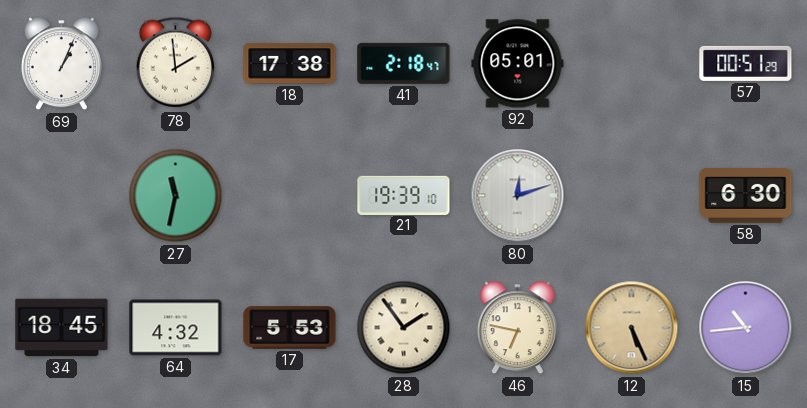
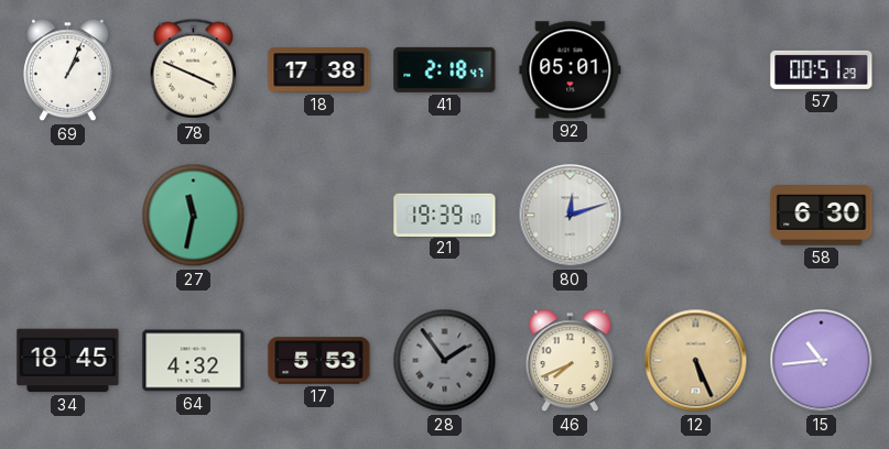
78: 1:59 -> 3:49 (194, 69)
28 dial: cream -> grey (445, 361)
46: 6:47 -> 7:41 (570, 361)
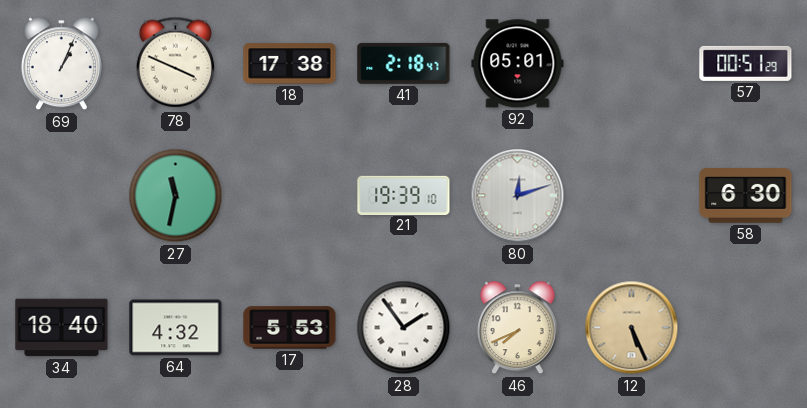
34: 18:45 -> 18:40 (62, 328)
28 dial: grey -> white (404, 328)
15: 10:44 -> none (822, 361)
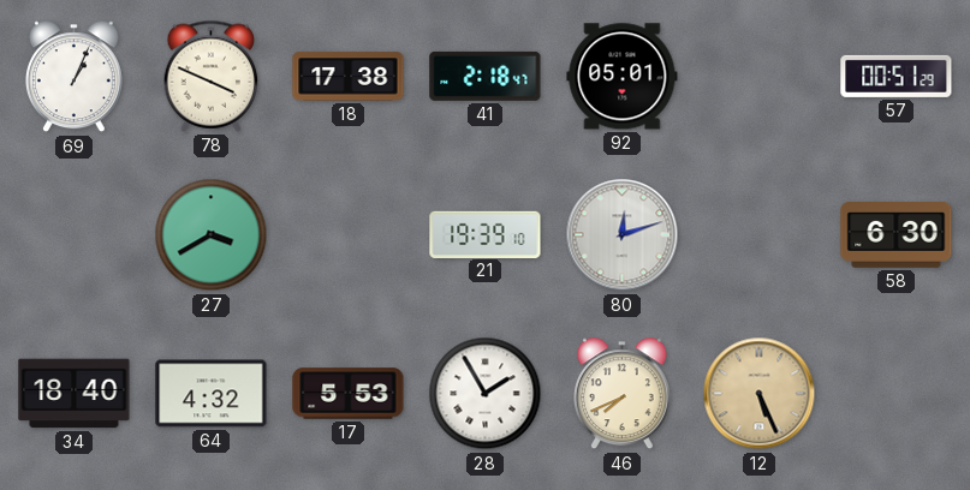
27: 11:32 -> 3:40 (212, 235)
28: 1:54 -> 1:55 (486, 394)
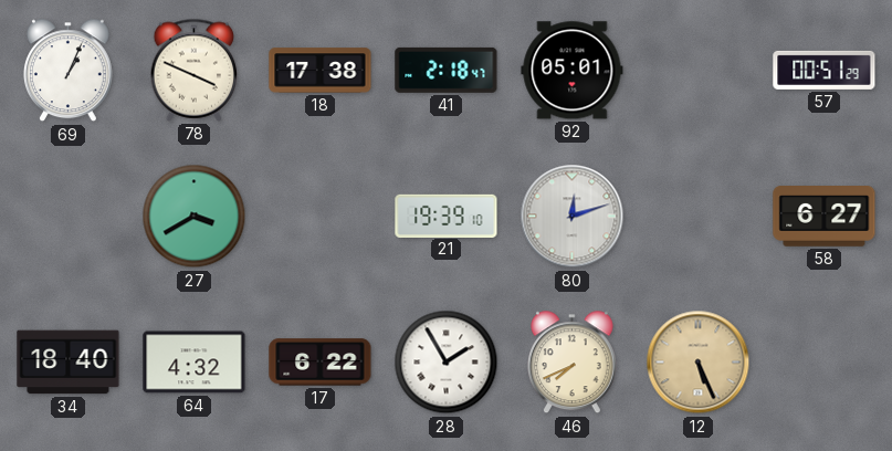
58: 6:30 -> 6:27 (825, 217)
17: 5:53 -> 6:22 (321, 363)
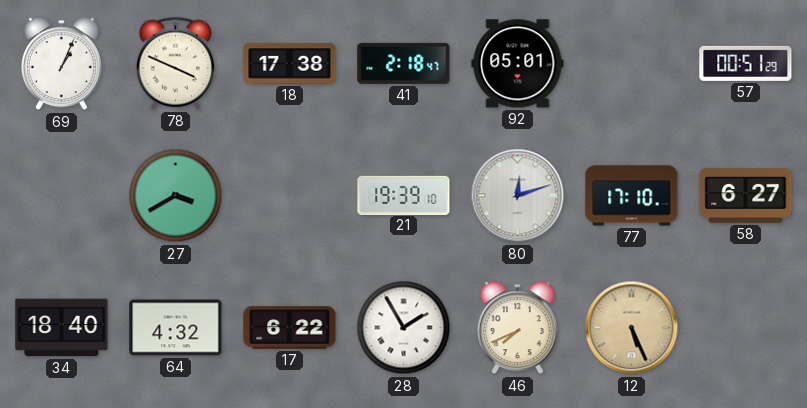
77: none -> 17:10 (632, 196)
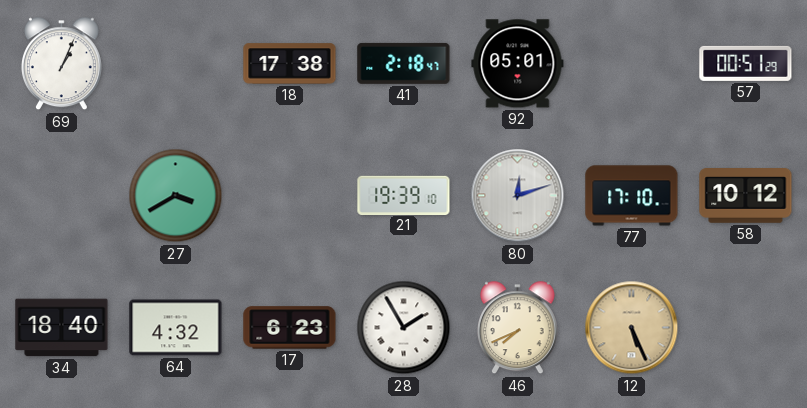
78: 3:49 -> none (176, 63)
58: 6:27 -> 10:12 (746, 196)
17: 6:22 -> 6:23 (290, 328)
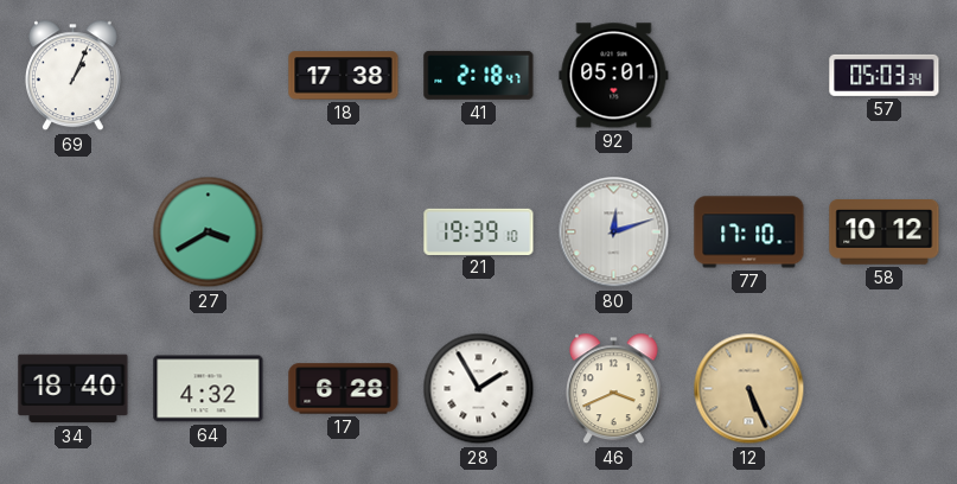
57: 00:51 -> 05:03 (885, 75)
17: 6:23 -> 6:28 (344, 389)
46: 7:41 -> 3:41 (613, 389)
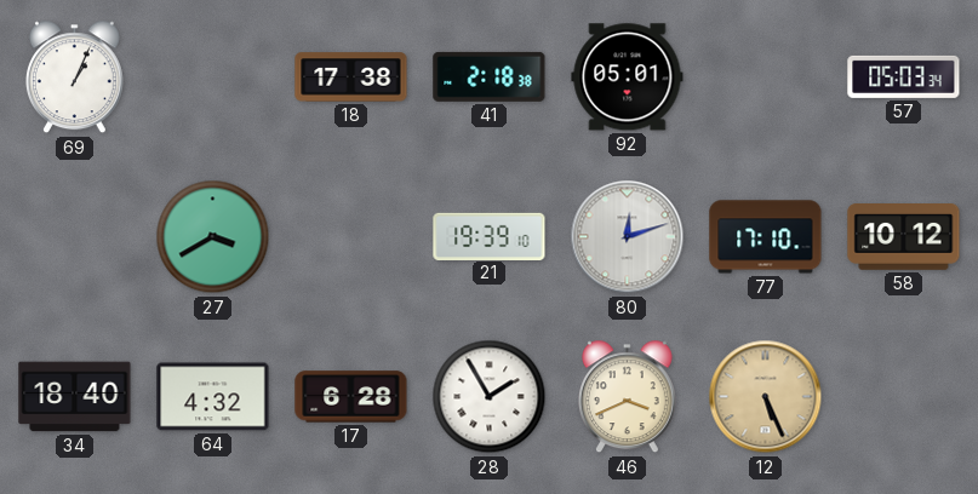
41: 2:18:47 -> 2:18:38 (490, 76)
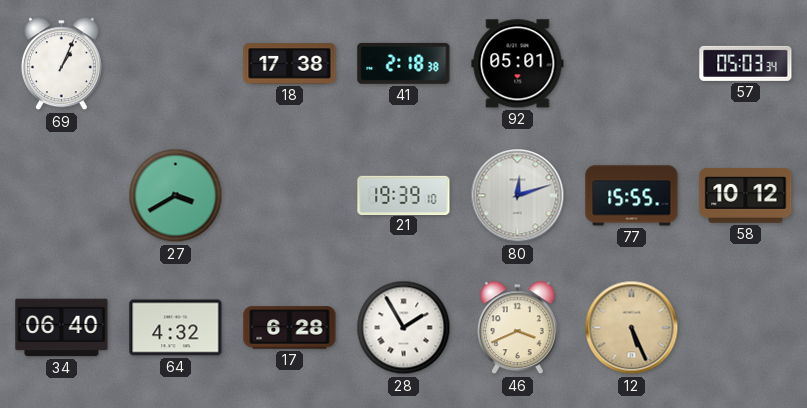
77: 17:10 -> 15:55 (632, 196)
34: 18:40 -> 06:40 (62, 328)
